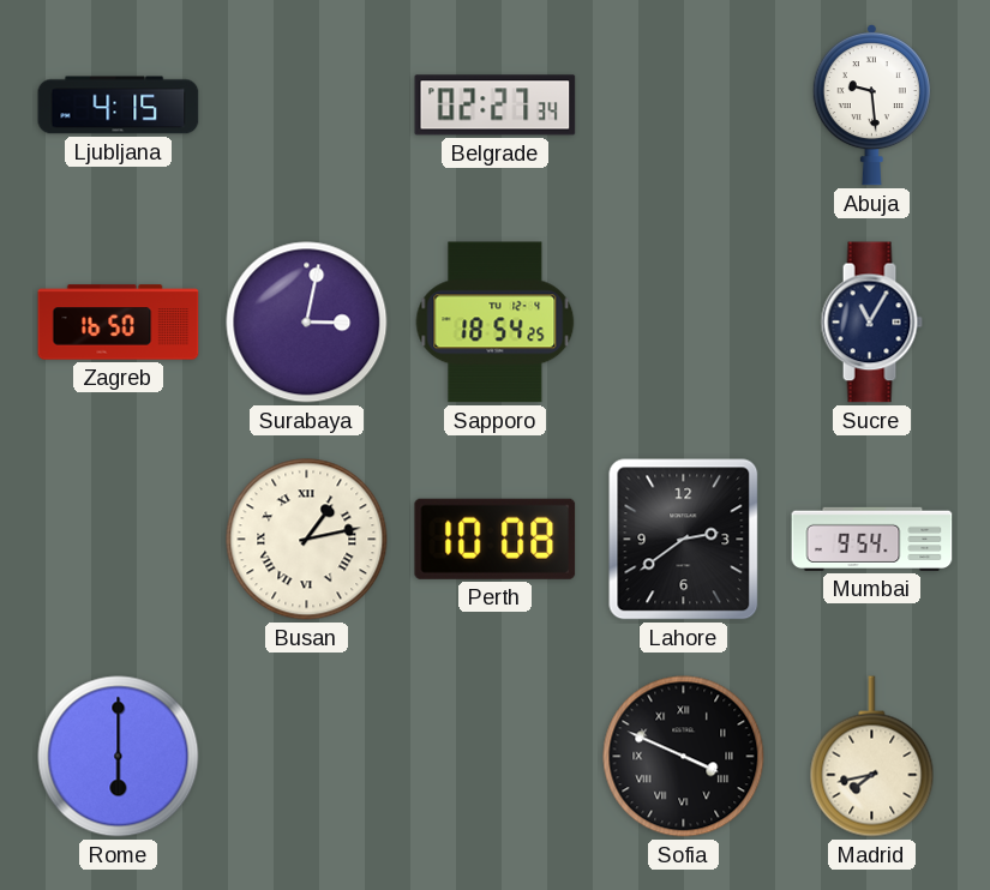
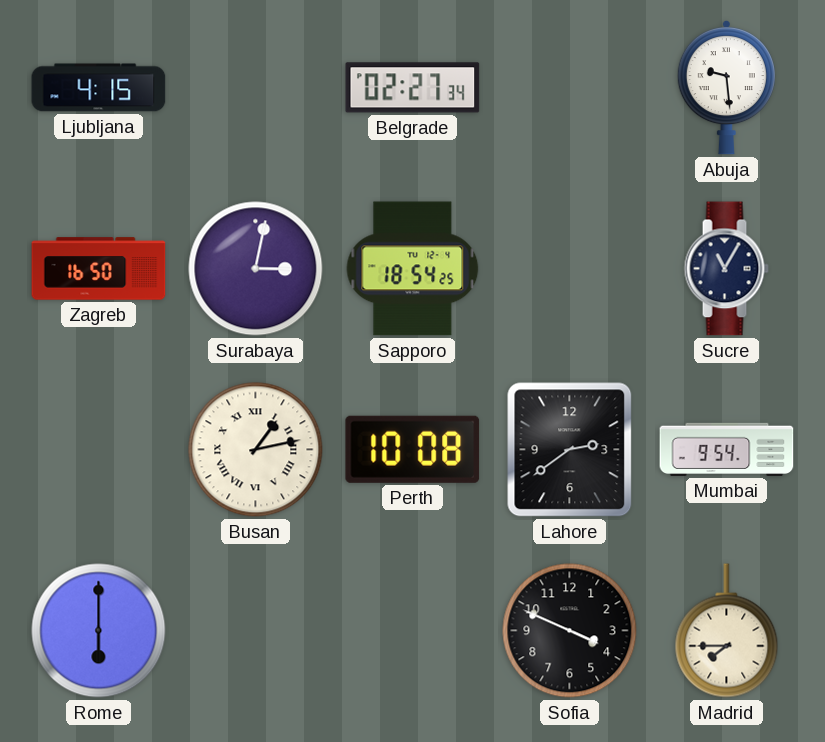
Sofia numerals: Roman -> Arabic (570, 631)
Madrid: 7:43 -> 7:45 (727, 631)
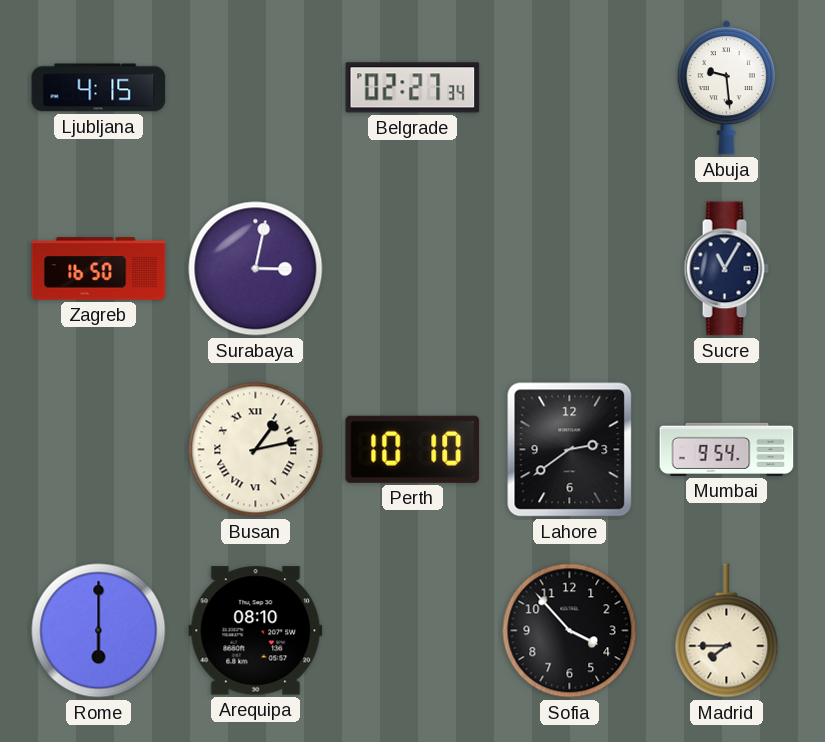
Sapporo: 18:54 -> none (413, 269)
Perth: 10:08 -> 10:10 (413, 449)
Arequipa: none -> 08:10 (256, 631)
Sofia: 3:49 -> 3:53 (570, 631)
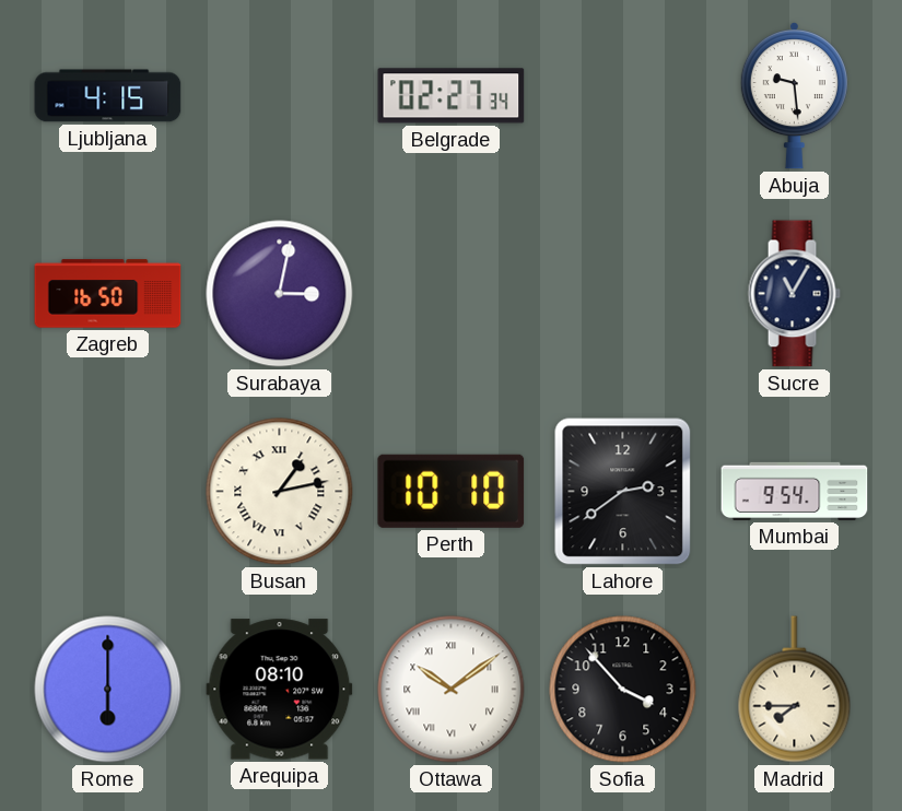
Ottawa: none -> 10:09 (452, 690)
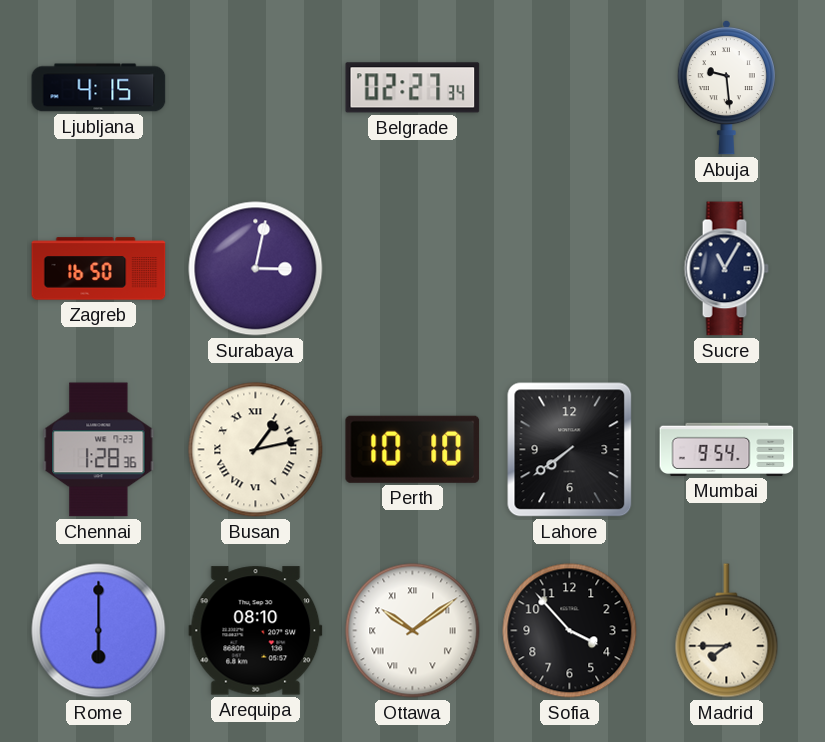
Chennai: none -> 1:28 (99, 450)
Lahore: 2:39 -> 7:39 (570, 450)
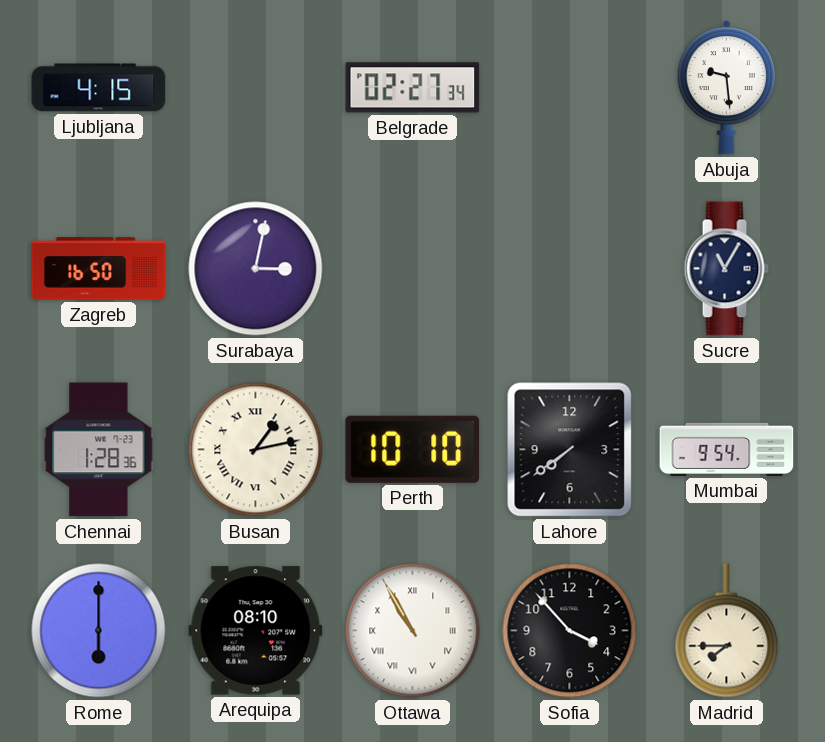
Ottawa: 10:09 -> 10:55 (413, 631)
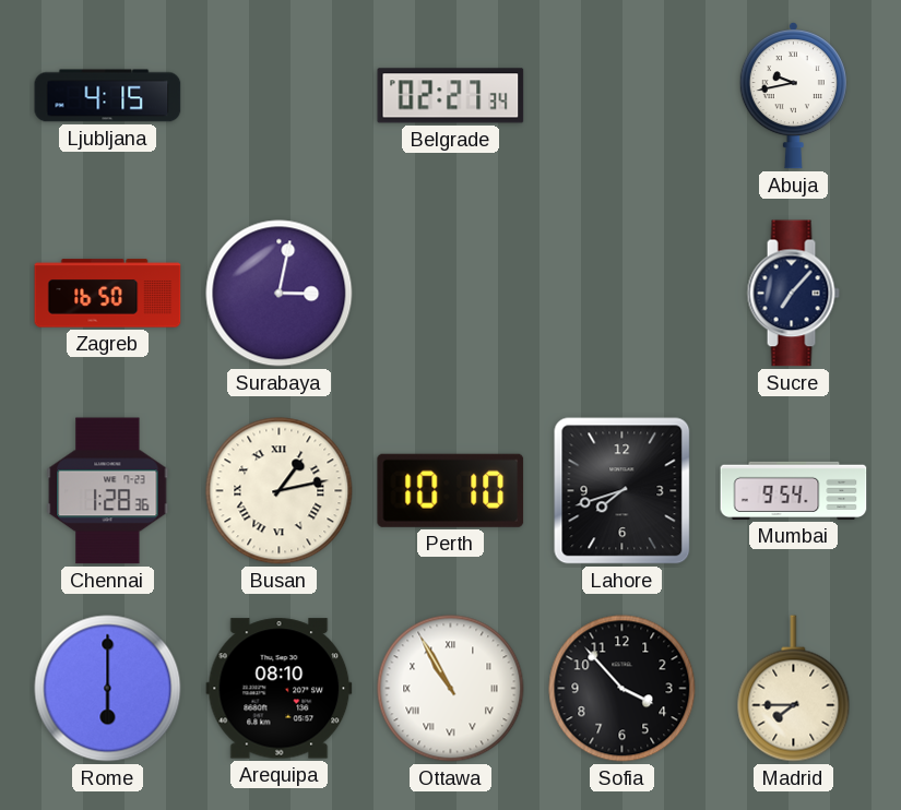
Abuja: 9:29 -> 9:43 (793, 95)
Sucre: 11:05 -> 7:07 (793, 294)
Lahore: 7:39 -> 7:42 (623, 491)
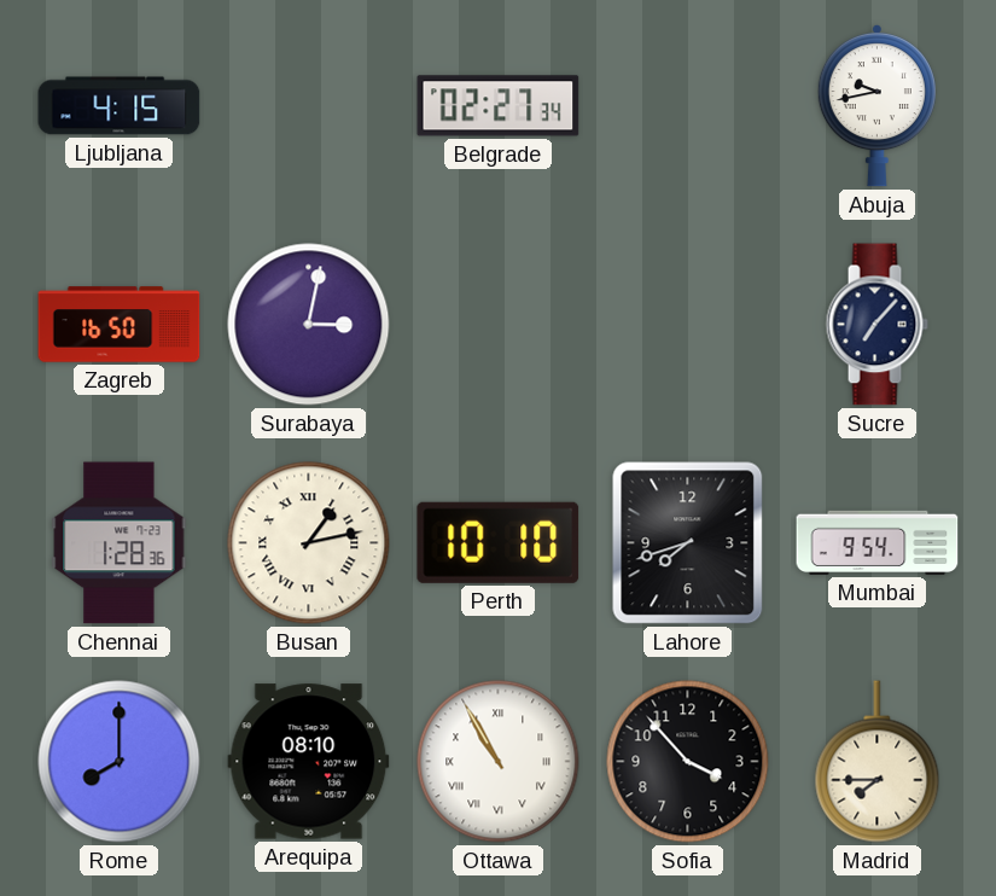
Rome: 6:00 -> 8:00 (120, 762)
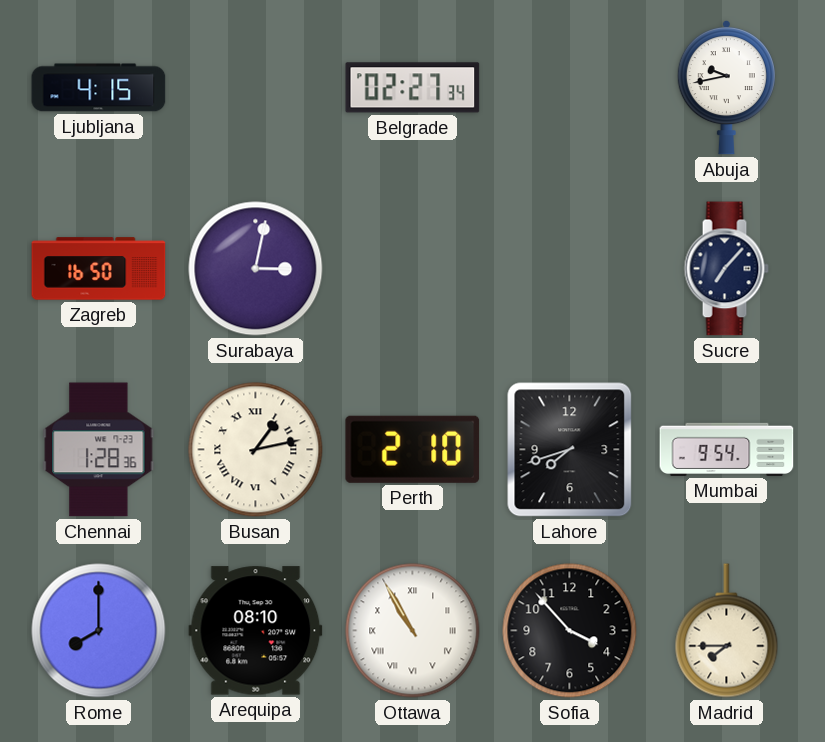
Perth: 10:10 -> 2:10 (413, 449)
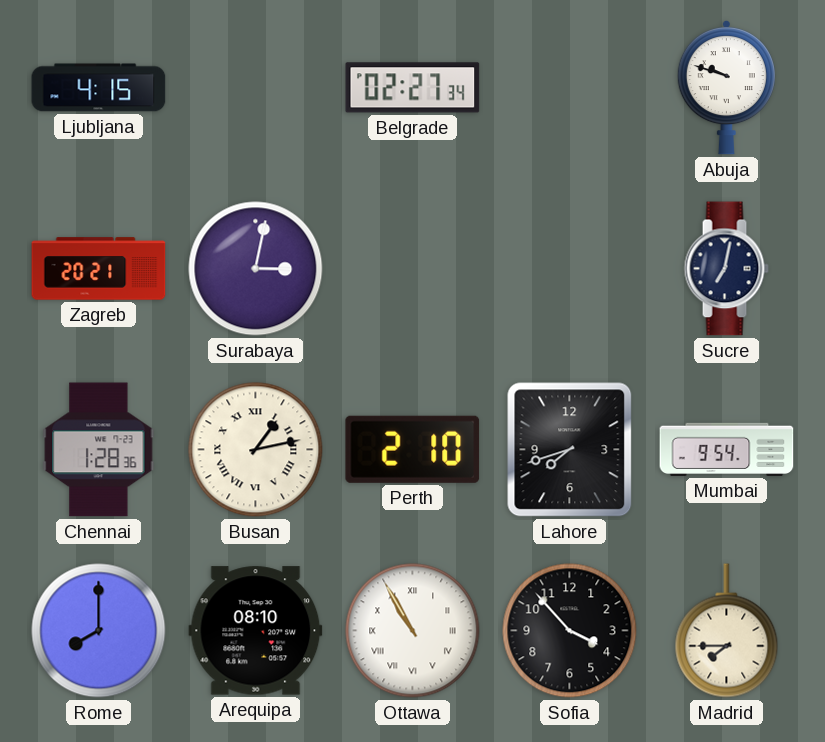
Abuja: 9:43 -> 9:48 (726, 87)
Zagreb: 16:50 -> 20:21 (99, 269)
Sucre: 7:07 -> 7:02 (726, 269)
